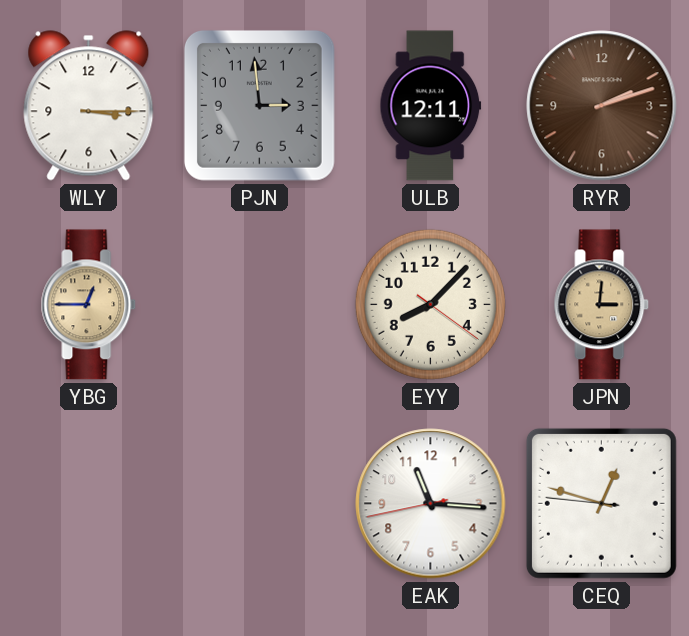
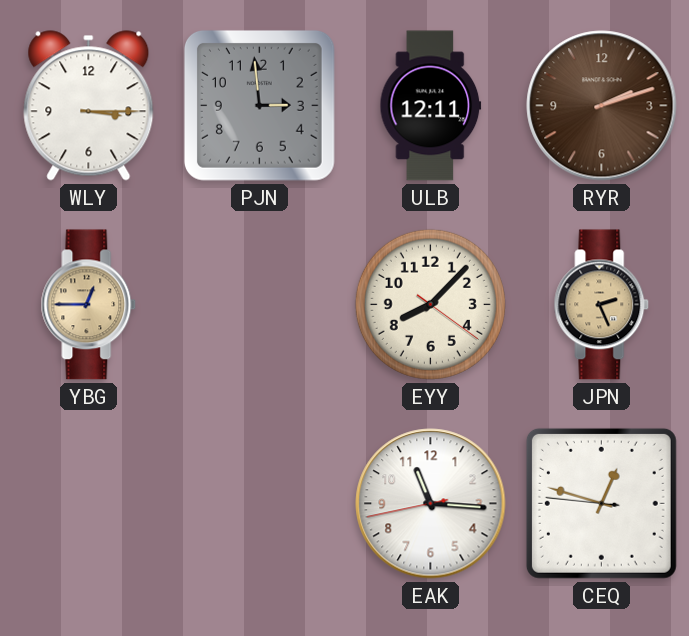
JPN: 3:01 -> 2:26 (602, 305)
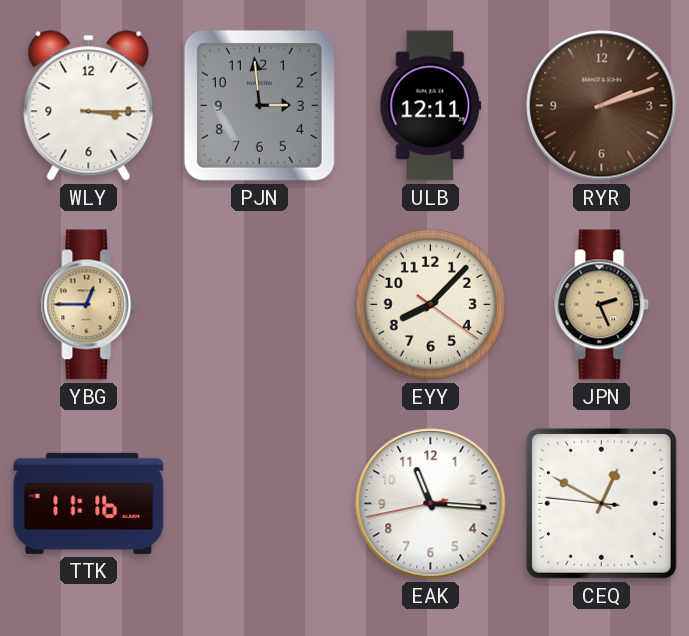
TTK: none -> 11:16 (89, 503)
CEQ: 12:47 -> 12:49 (601, 503)
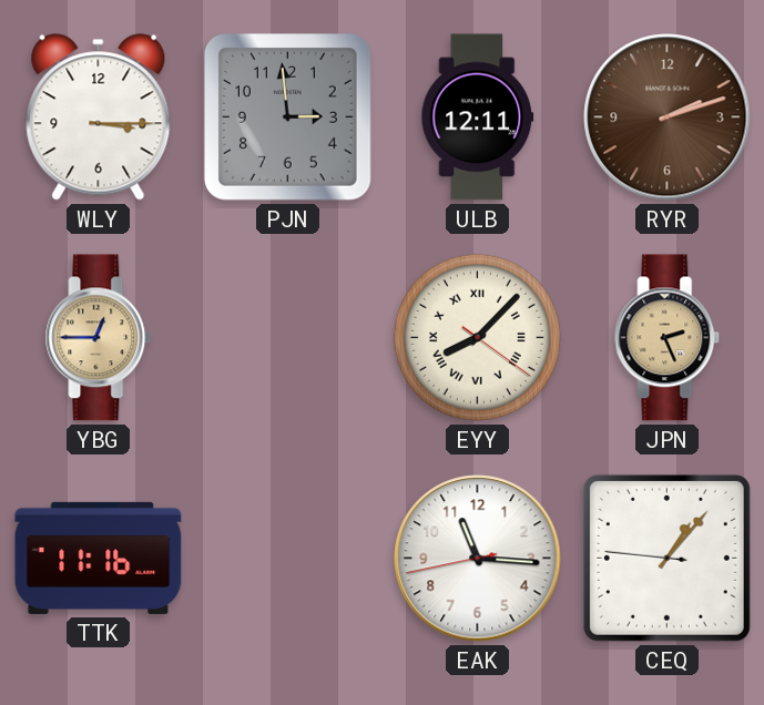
EYY numerals: Arabic -> Roman (477, 337)
CEQ: 12:49 -> 1:06 (666, 558)
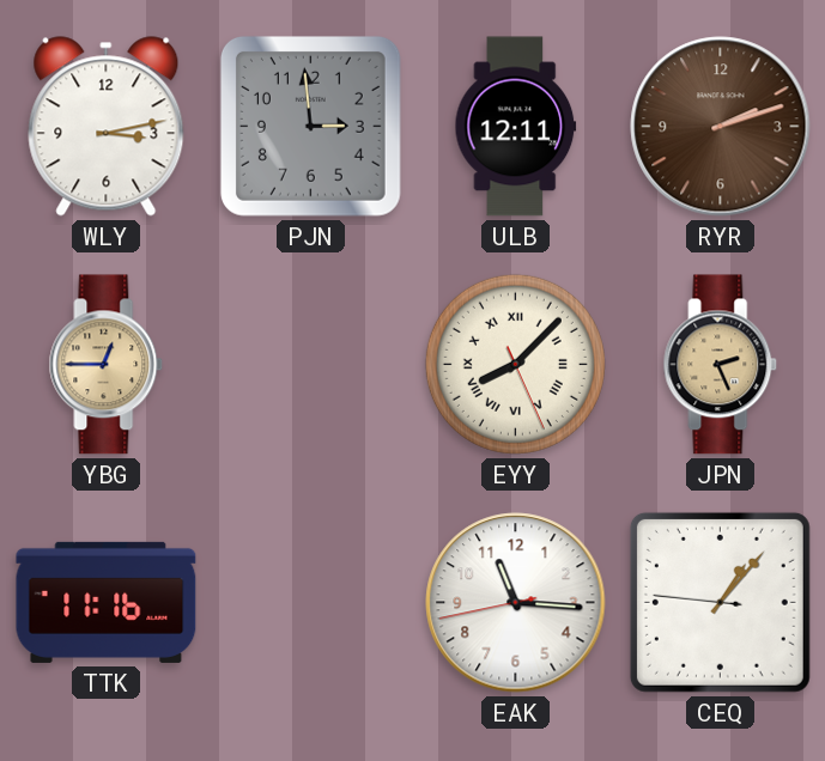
WLY: 3:15 -> 3:13 (107, 127)
EYY: 8:07:21 -> 8:07:26 (515, 364)
